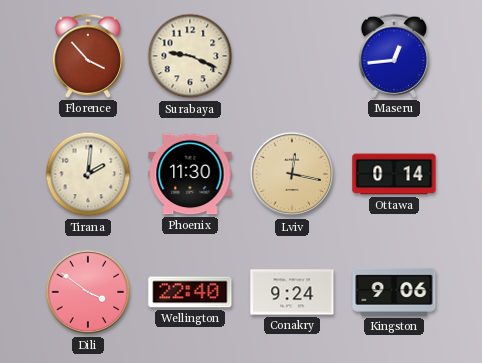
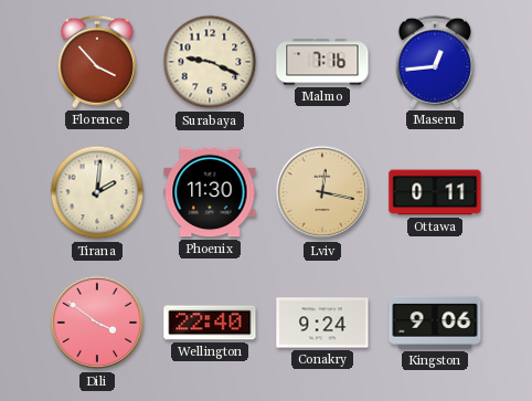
Malmo: none -> 7:16 (322, 62)
Ottawa: 0:14 -> 0:11 (435, 192)
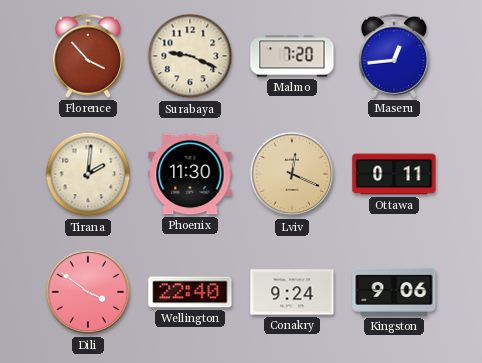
Malmo: 7:16 -> 7:20 (292, 56)
Lviv: 12:17 -> 12:19 (292, 174)
